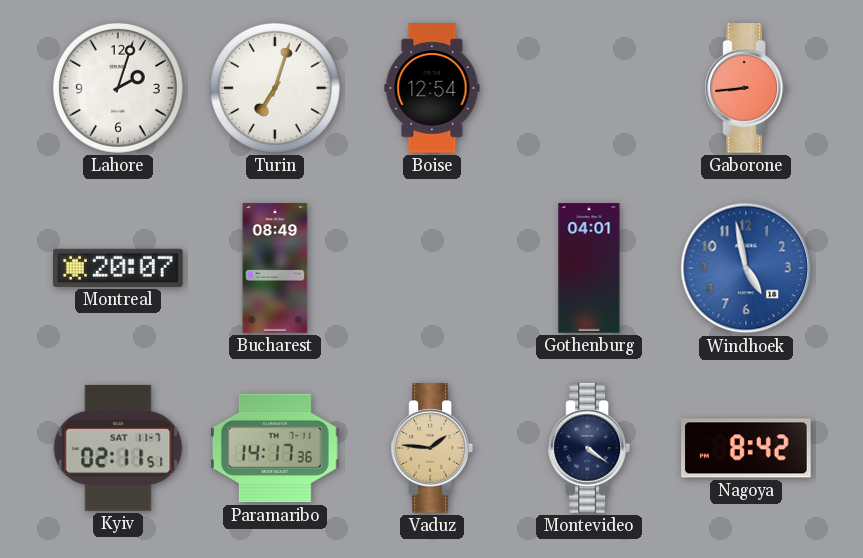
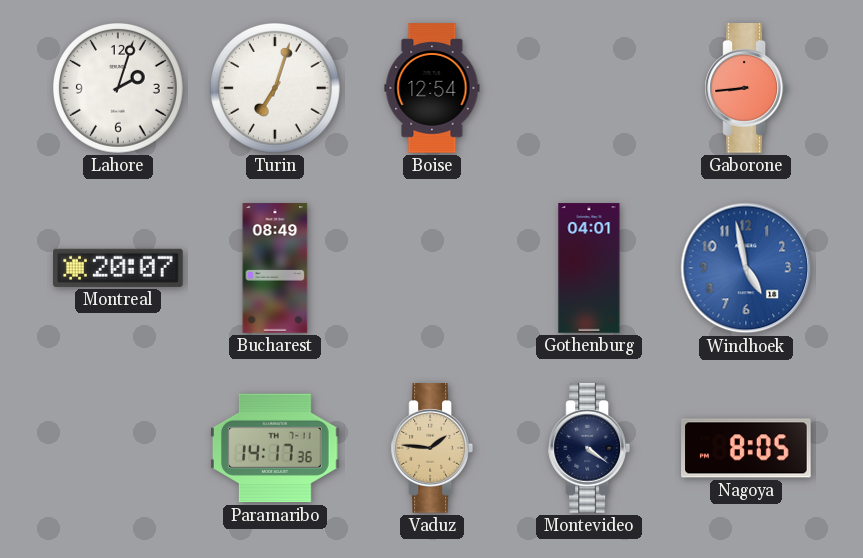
Kyiv: 02:11 -> none (118, 448)
Nagoya: 8:42 -> 8:05 (746, 448)
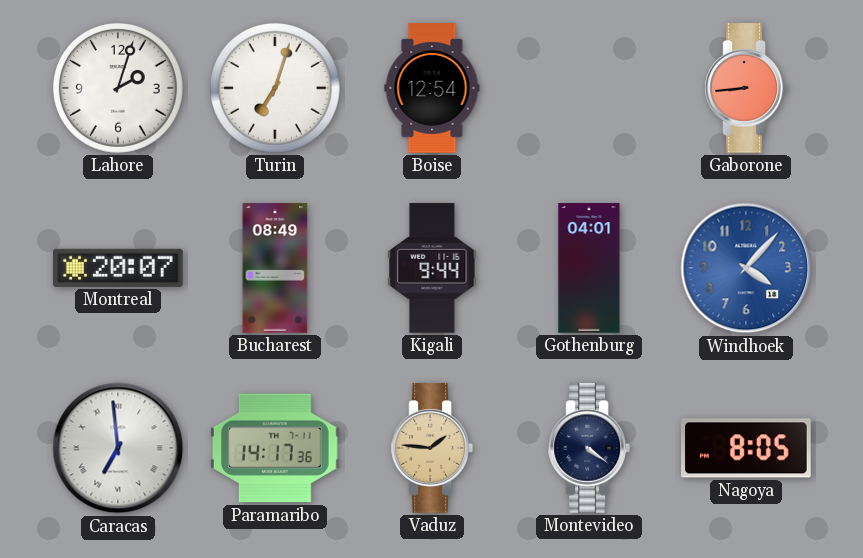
Kigali: none -> 9:44 (432, 268)
Windhoek: 4:58 -> 4:07 (746, 268)
Caracas: none -> 6:59 (118, 448)
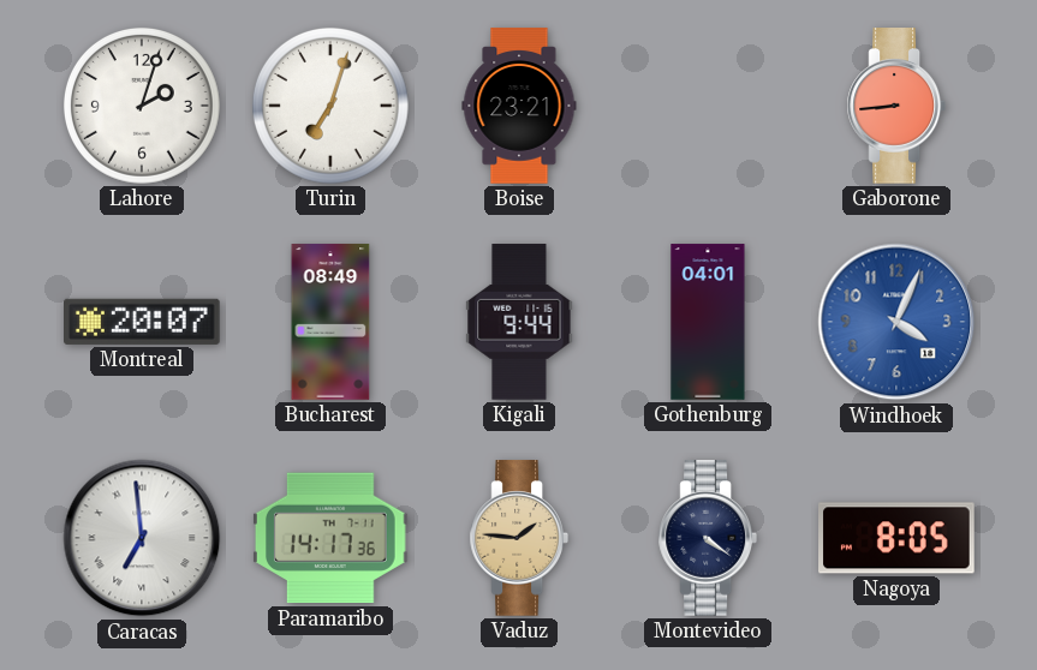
Boise: 12:54 -> 23:21 (519, 106)
Windhoek: 4:07 -> 4:04 (896, 322)
